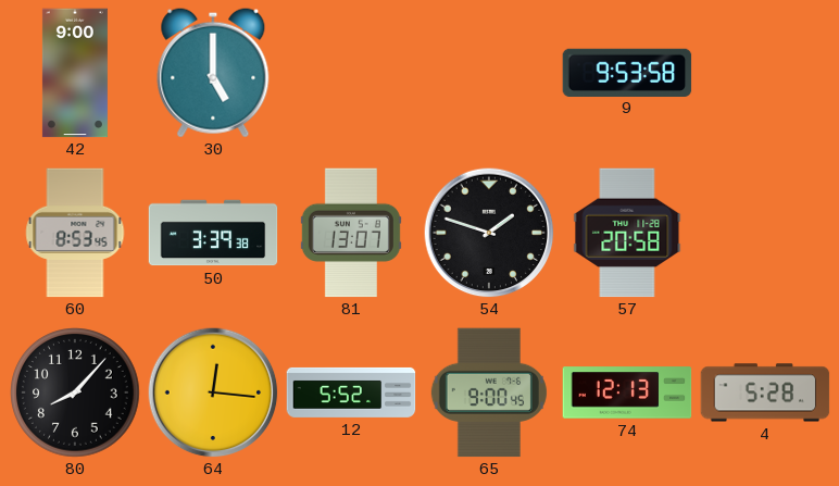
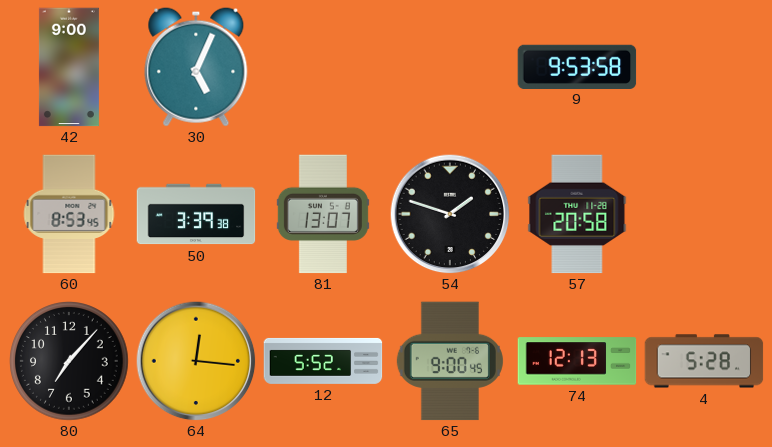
30: 5:00 -> 5:04 (196, 67)
80: 8:07 -> 7:07 (70, 362)
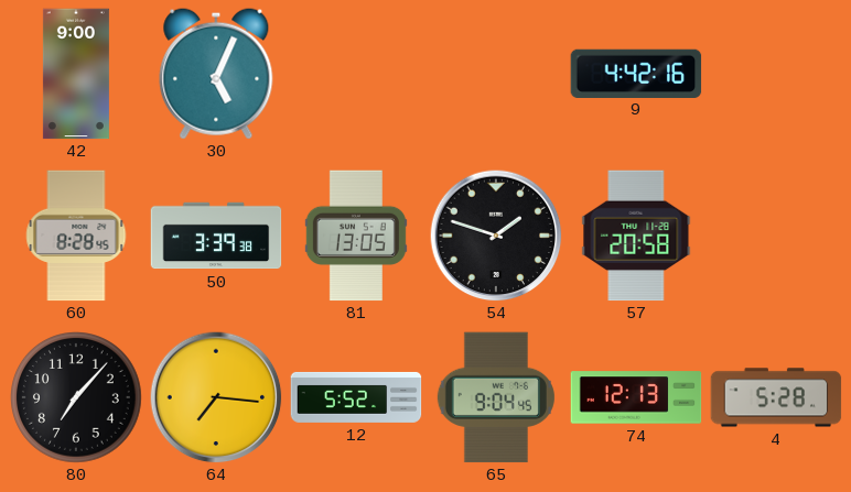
9: 9:53 -> 4:42 (636, 73)
60: 8:53 -> 8:28 (76, 236)
81: 13:07 -> 13:05 (356, 236)
64: 12:16 -> 7:16 (216, 397)
65: 9:00 -> 9:04 (496, 397)
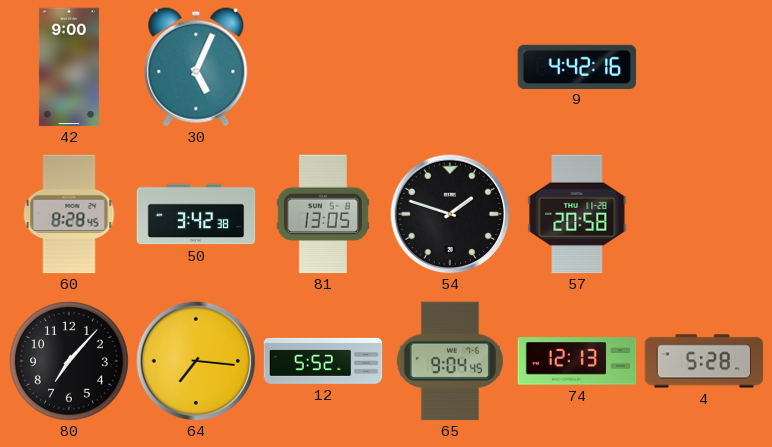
50: 3:39 -> 3:42 (196, 214)
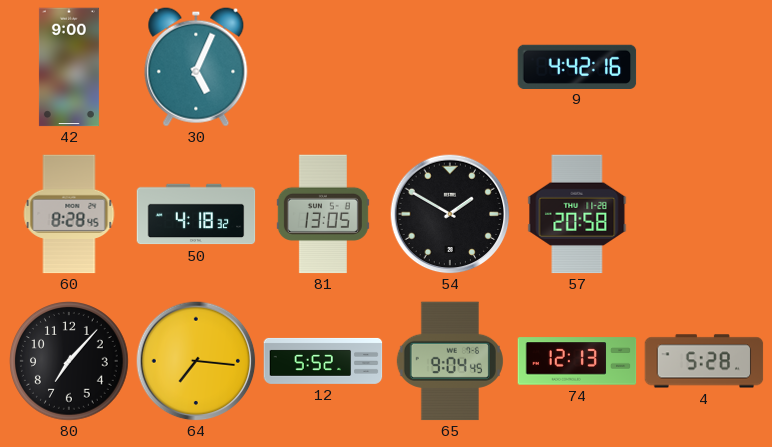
50: 3:42 -> 4:18 (196, 214)
54: 1:48 -> 1:50 (450, 214)
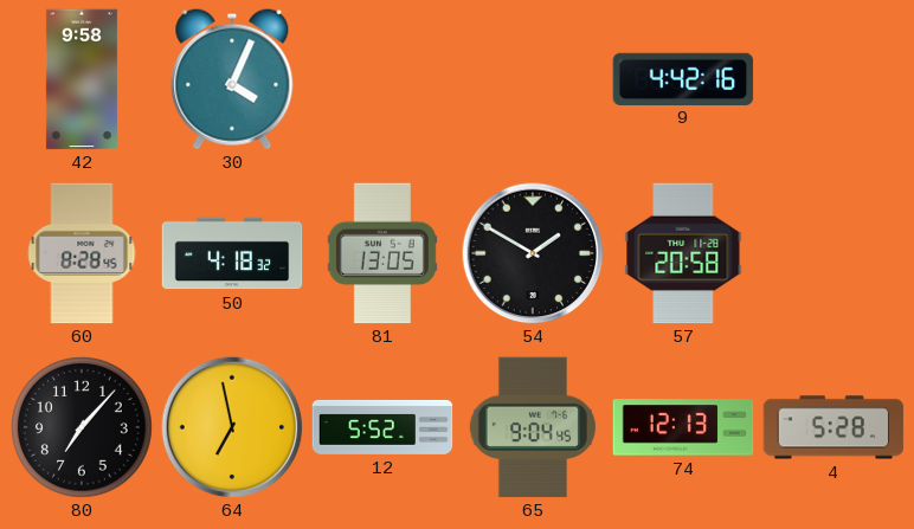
42: 9:00 -> 9:58 (82, 79)
30: 5:04 -> 4:04 (232, 79)
64: 7:16 -> 6:58 (232, 427)
